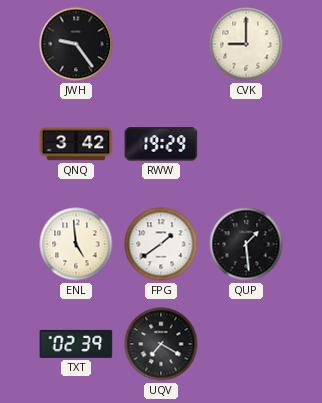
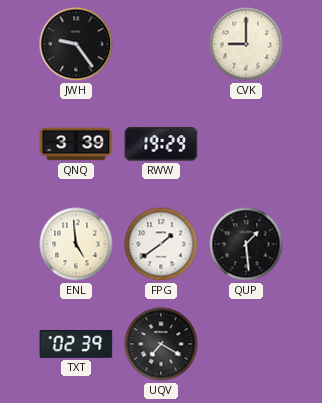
QNQ: 3:42 -> 3:39 (76, 144)
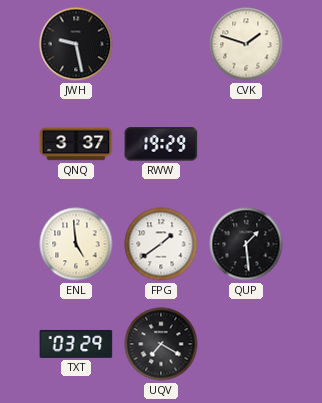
JWH: 9:24 -> 9:28 (76, 44)
CVK: 9:00 -> 1:48 (246, 44)
QNQ: 3:39 -> 3:37 (76, 144)
TXT: 02:39 -> 03:29 (76, 344)
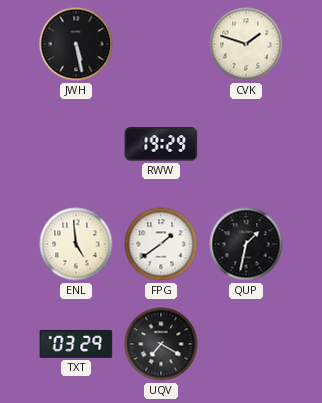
JWH: 9:28 -> 5:28 (76, 44)
QNQ: 3:37 -> none (76, 144)
QUP: 1:29 -> 1:32 (246, 244)
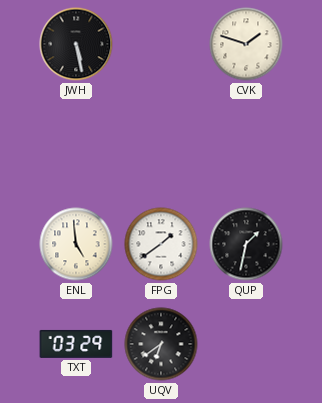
RWW: 19:29 -> none (161, 144)
UQV: 7:20 -> 6:39 (161, 344)
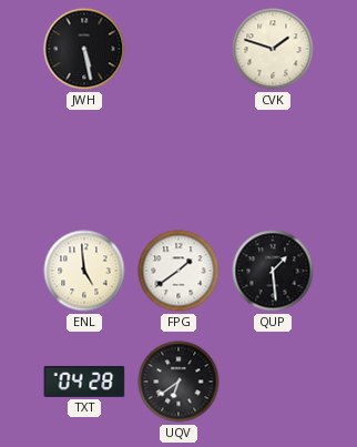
QUP: 1:32 -> 1:29 (273, 271)
TXT: 03:29 -> 04:28 (84, 382)
